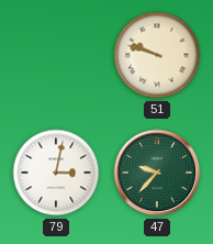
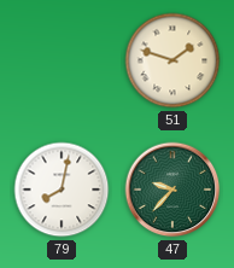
51: 9:48 -> 1:48 (172, 60)
79: 3:02 -> 8:02 (62, 190)
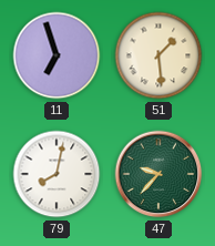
11: none -> 6:57 (57, 55)
51: 1:48 -> 1:29 (158, 55)
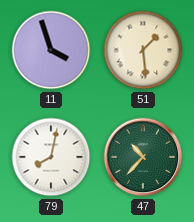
11: 6:57 -> 3:57 (51, 50)
47: 9:37 -> 10:37 (143, 157)
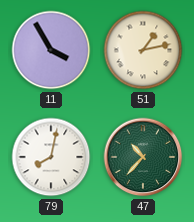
11: 3:57 -> 3:55 (51, 50)
51: 1:29 -> 1:13 (143, 50)
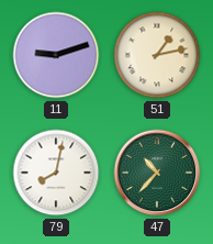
11: 3:55 -> 9:12 (56, 55)
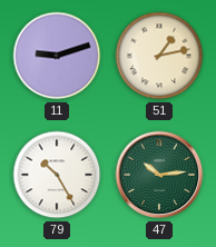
79: 8:02 -> 10:25 (57, 175)
47: 10:37 -> 10:14 (159, 175)
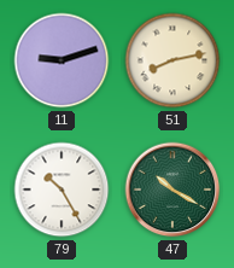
51: 1:13 -> 8:13 (172, 60)
47: 10:14 -> 10:20 (172, 190)
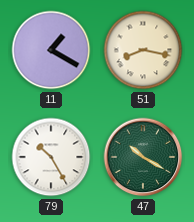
11: 9:12 -> 1:20 (51, 50)
51: 8:13 -> 8:17 (143, 50)
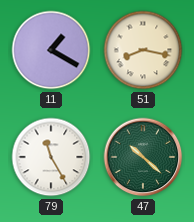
79: 10:25 -> 11:25 (51, 157)
47: 10:20 -> 10:22 (143, 157)
